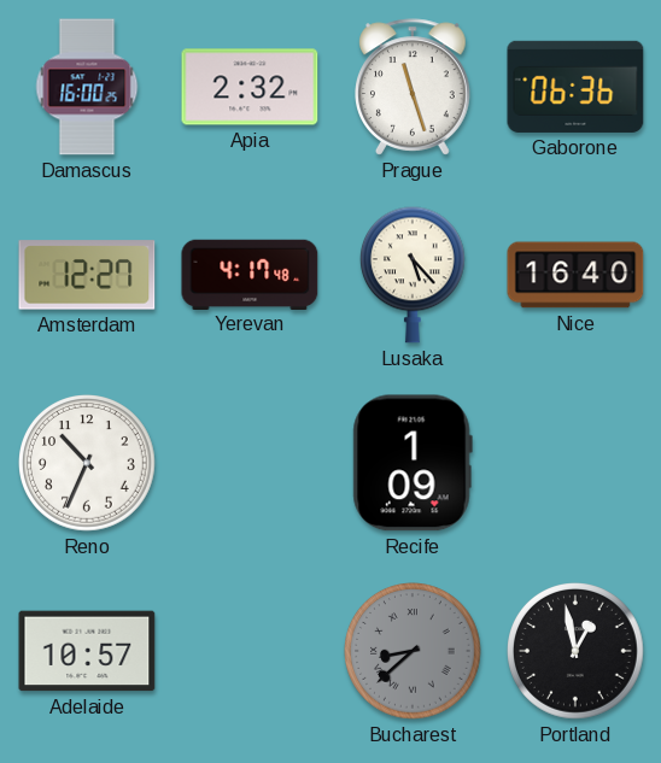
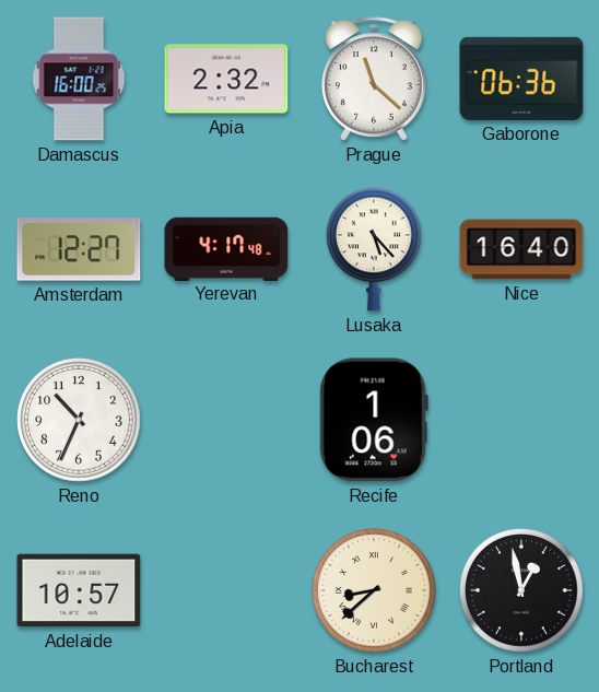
Prague: 11:27 -> 11:22 (375, 79)
Recife: 1:09 -> 1:06 (374, 420)
Bucharest dial: grey -> cream (375, 591)
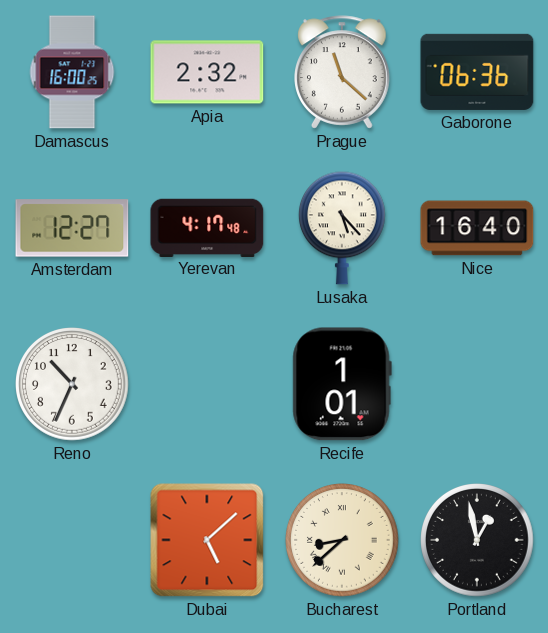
Recife: 1:06 -> 1:01 (342, 384)
Adelaide: 10:57 -> none (79, 590)
Dubai: none -> 5:08 (207, 540)
